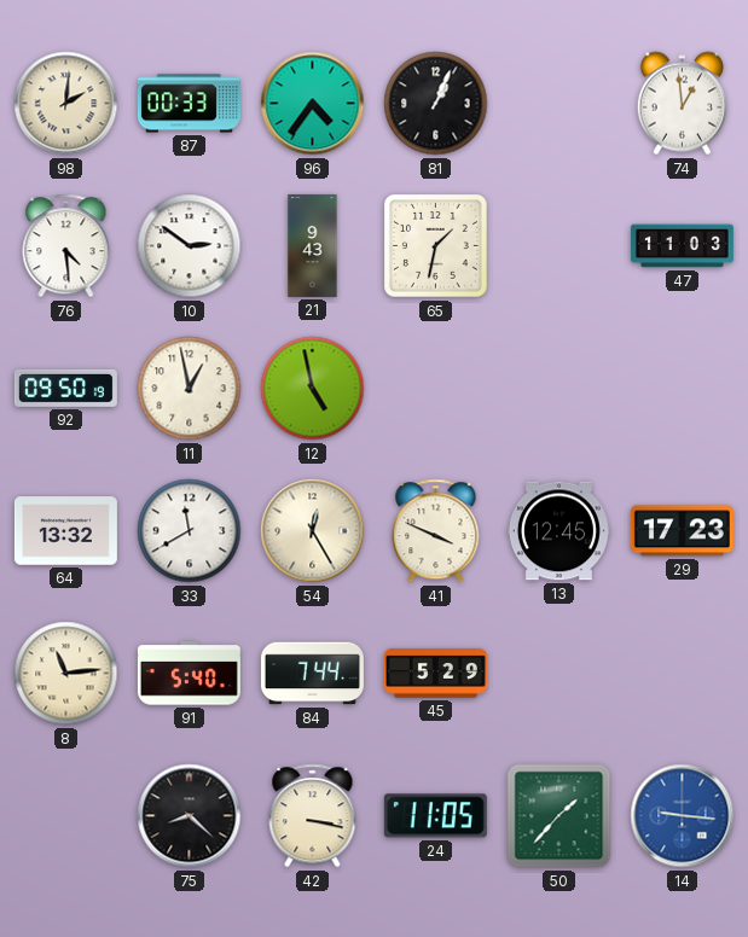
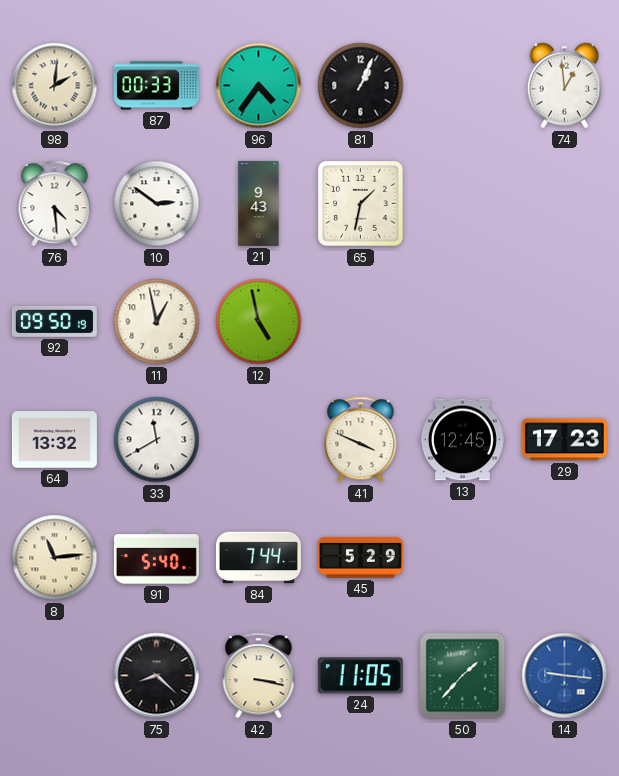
47: 11:03 -> none (682, 246)
54: 12:25 -> none (313, 531)
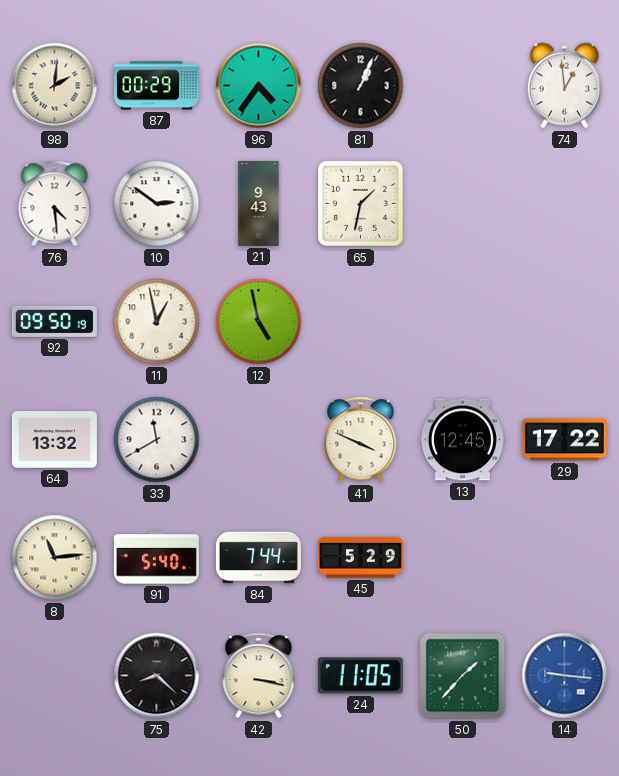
87: 00:33 -> 00:29 (156, 86)
29: 17:23 -> 17:22 (564, 440)
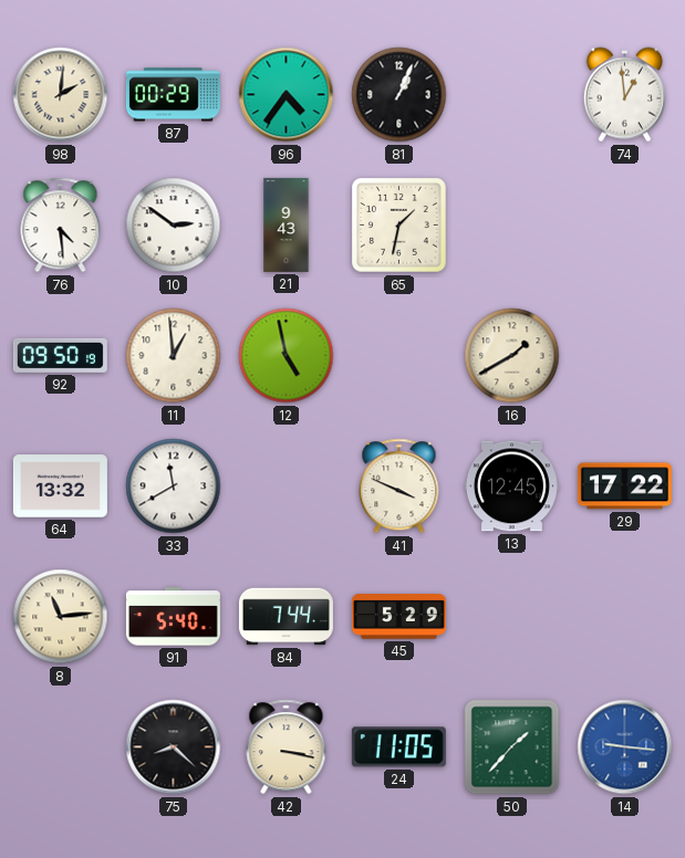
11: 12:58 -> 12:59 (174, 356)
16: none -> 1:40 (512, 356)
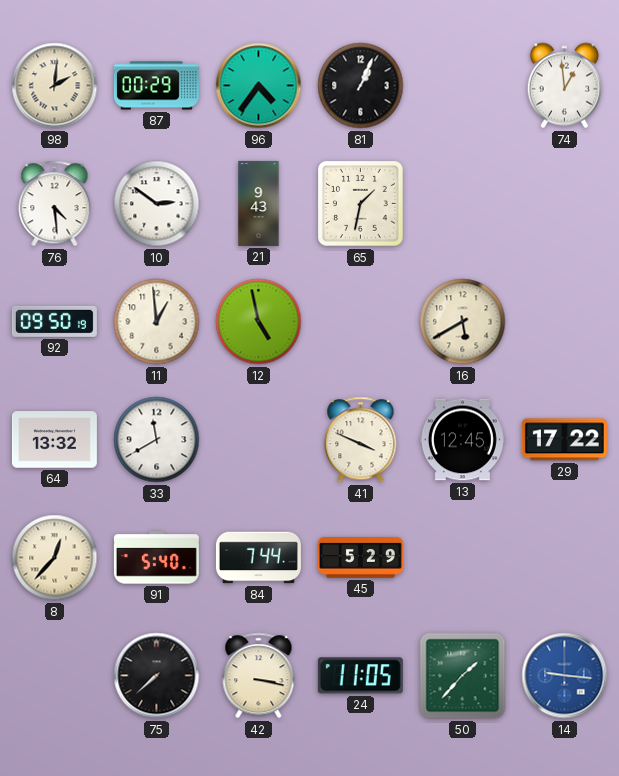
16: 1:40 -> 5:40 (463, 322)
8: 11:14 -> 12:37 (55, 558)
75: 8:22 -> 7:38 (157, 676)
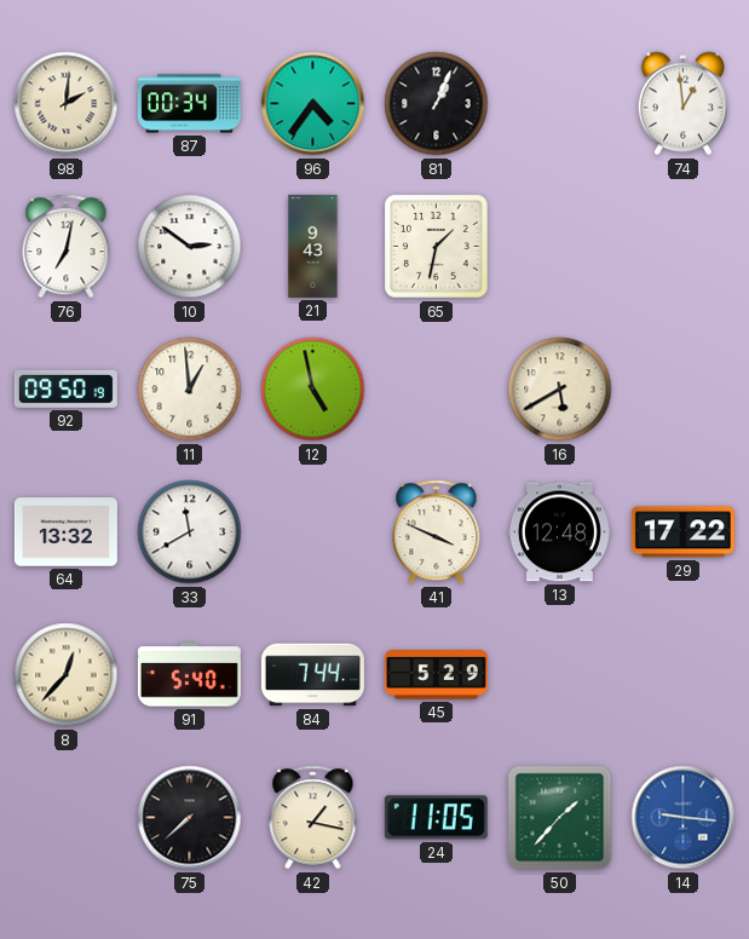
87: 00:29 -> 00:34 (189, 104)
76: 4:29 -> 7:02 (67, 247)
13: 12:45 -> 12:48 (559, 532)
42: 3:17 -> 1:17 (313, 818)
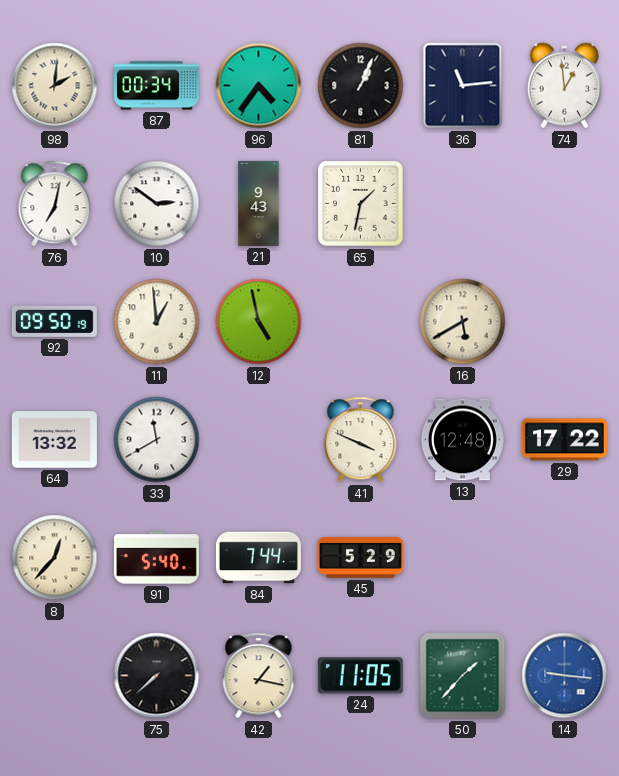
36: none -> 11:14 (463, 86)
